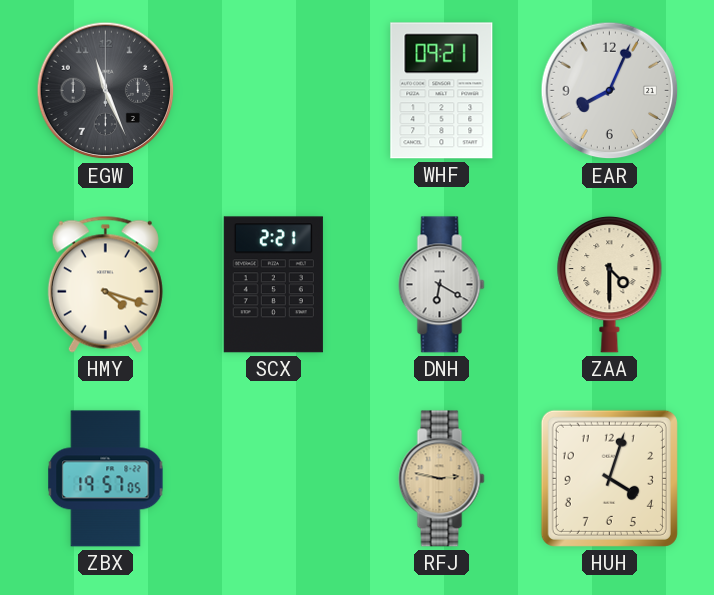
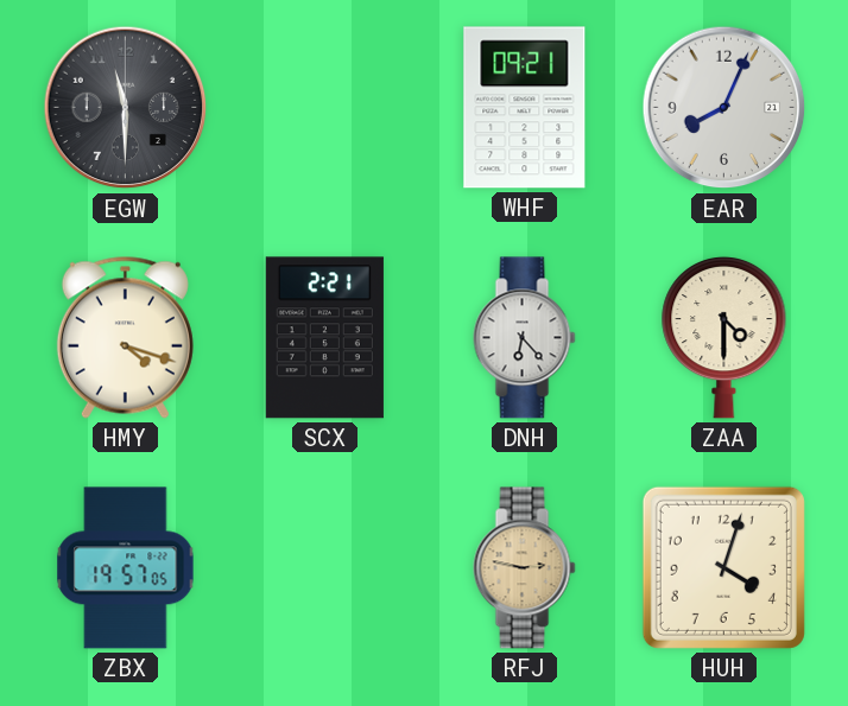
EGW: 11:26 -> 11:30 (126, 108)
DNH: 6:20 -> 6:23 (525, 338)
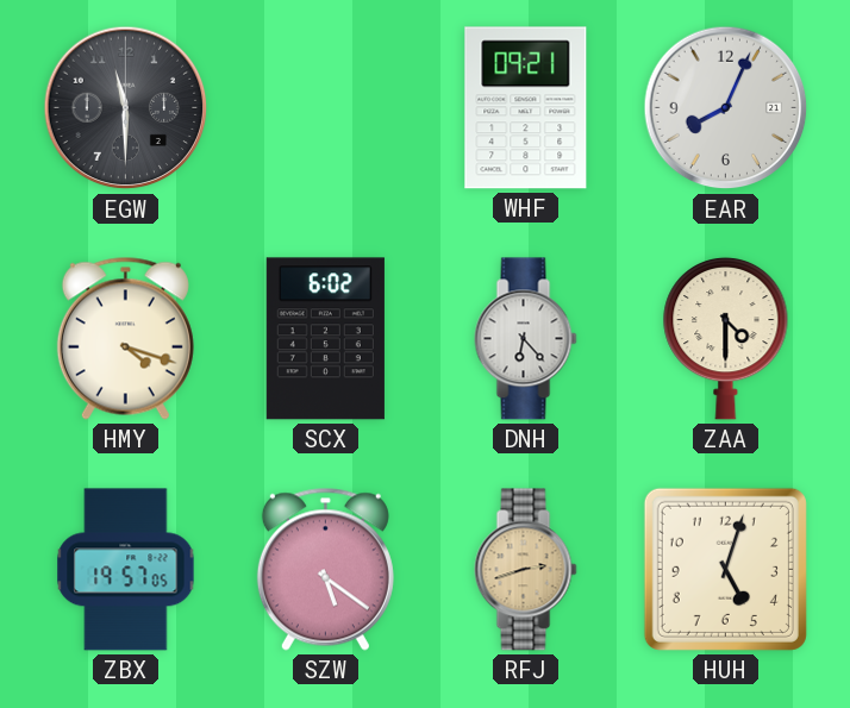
SCX: 2:21 -> 6:02 (325, 339)
SZW: none -> 5:21 (325, 569)
RFJ: 2:47 -> 2:42 (526, 570)
HUH: 4:03 -> 5:03 (725, 569)
